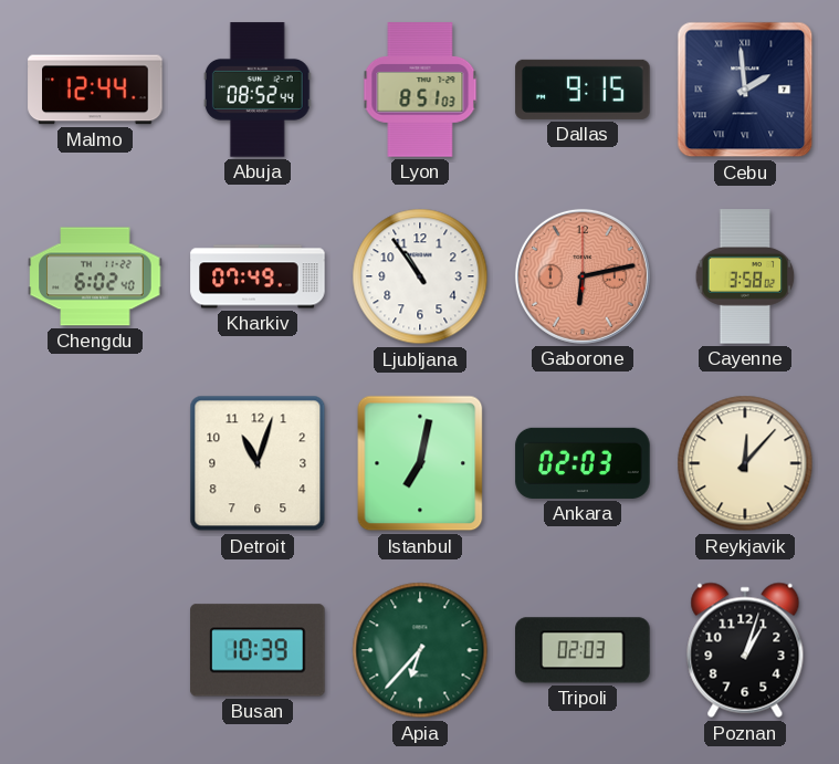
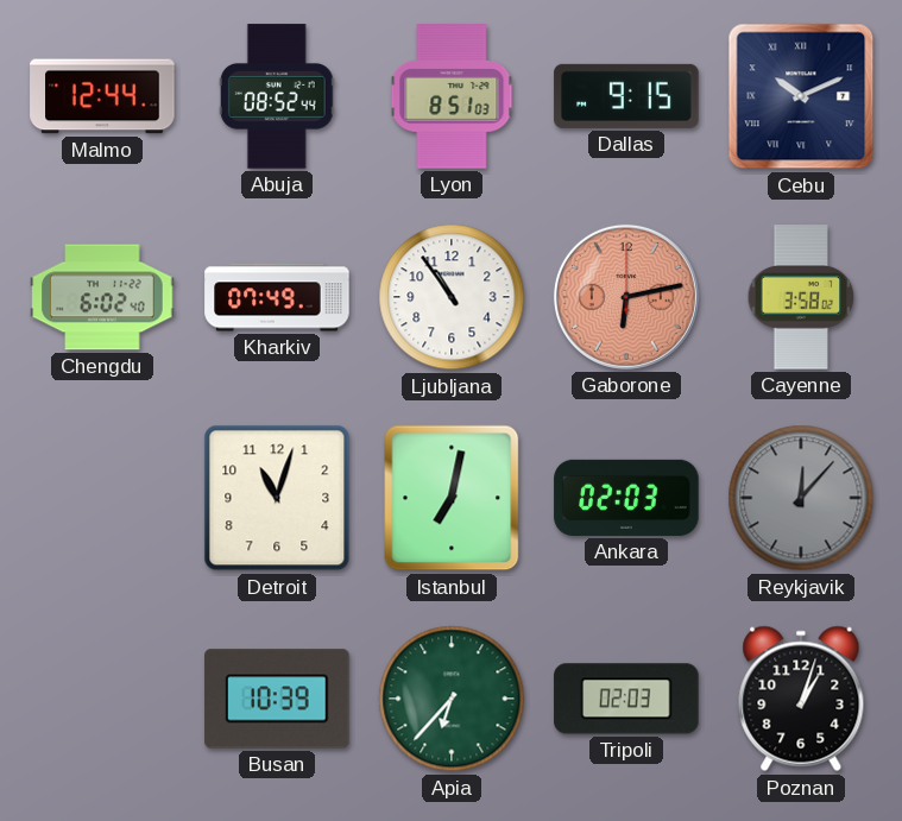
Cebu: 1:59 -> 10:11 (801, 96)
Reykjavik dial: cream -> grey (801, 498)
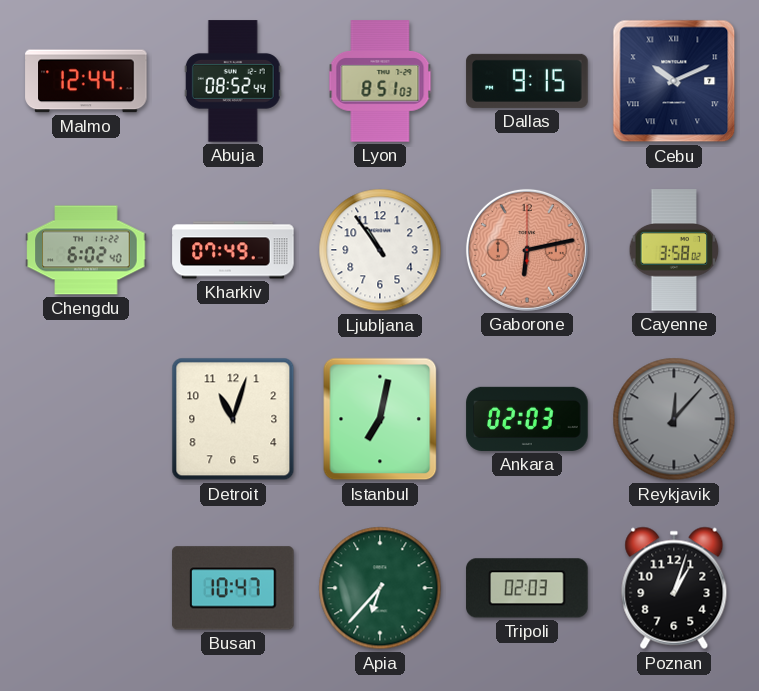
Busan: 10:39 -> 10:47 (233, 588)
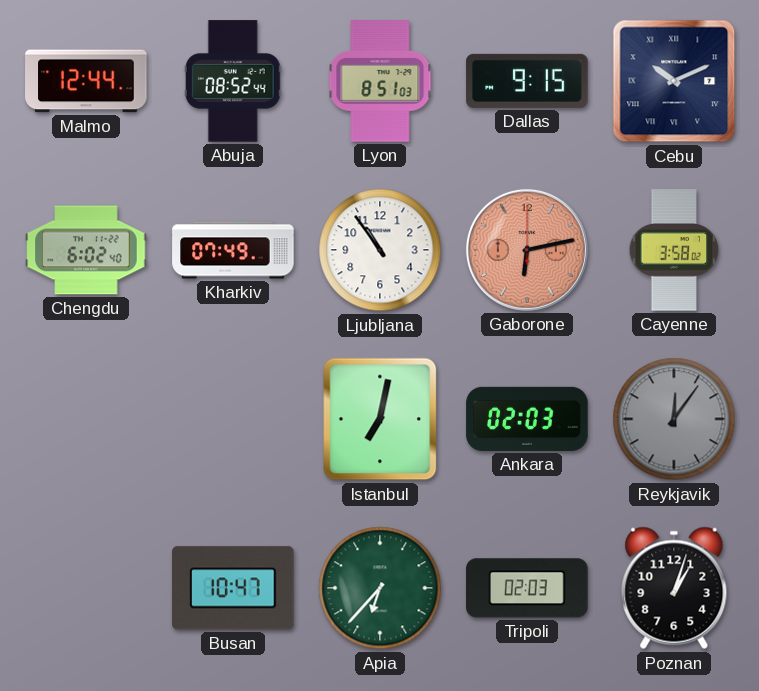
Detroit: 11:03 -> none (233, 419)
Reykjavik: 12:07 -> 12:06 (674, 419)
